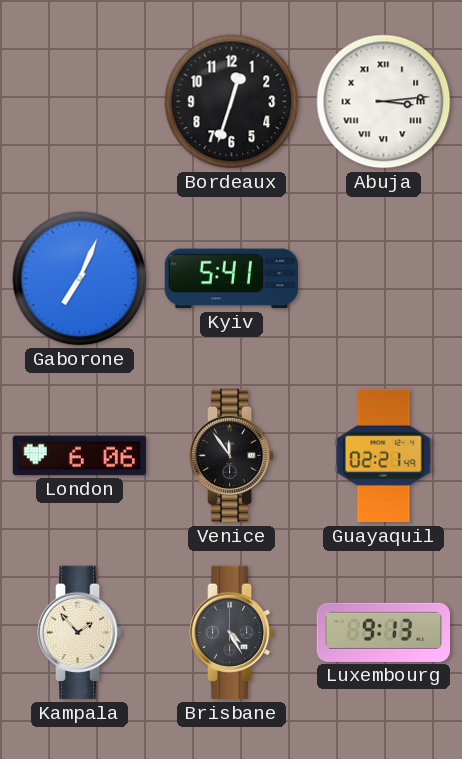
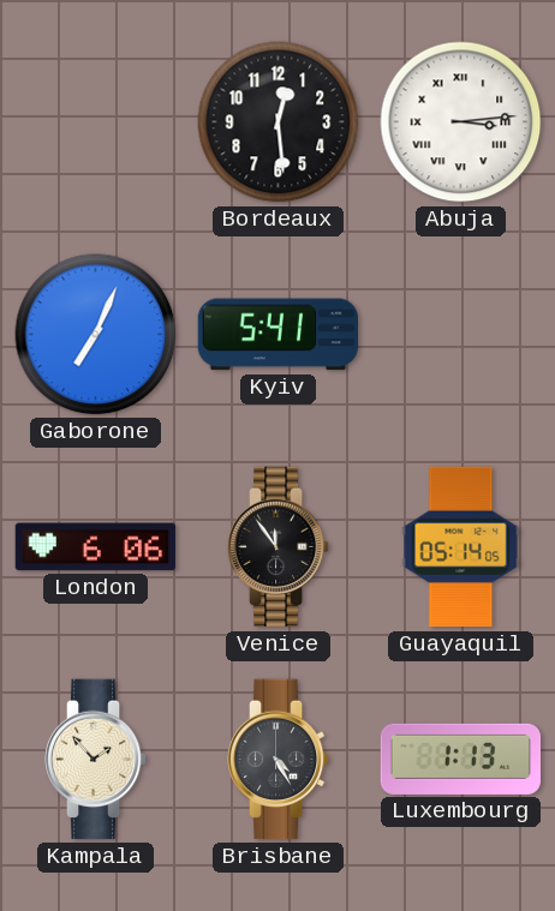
Bordeaux: 12:33 -> 12:29 (279, 122)
Guayaquil: 02:21 -> 05:14 (461, 547)
Luxembourg: 9:13 -> 1:13 (460, 759)
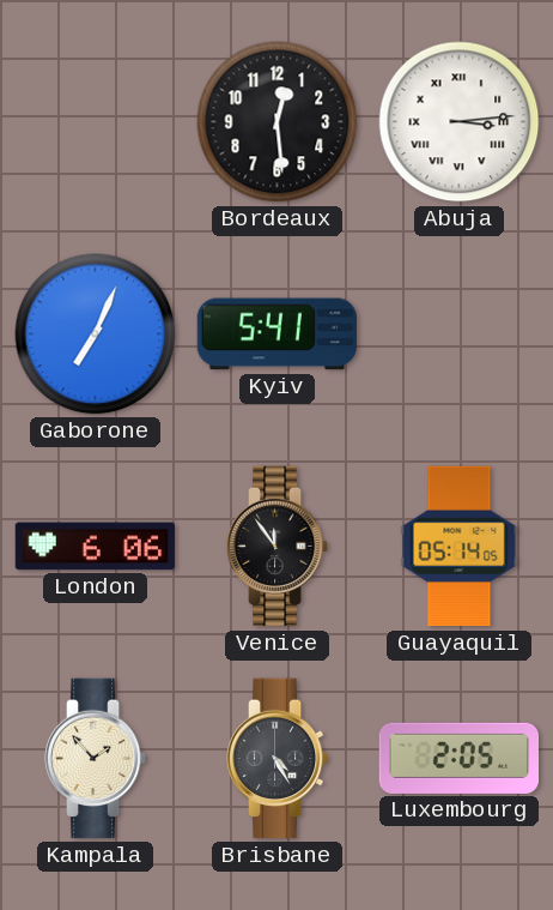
Luxembourg: 1:13 -> 2:05 (458, 758)
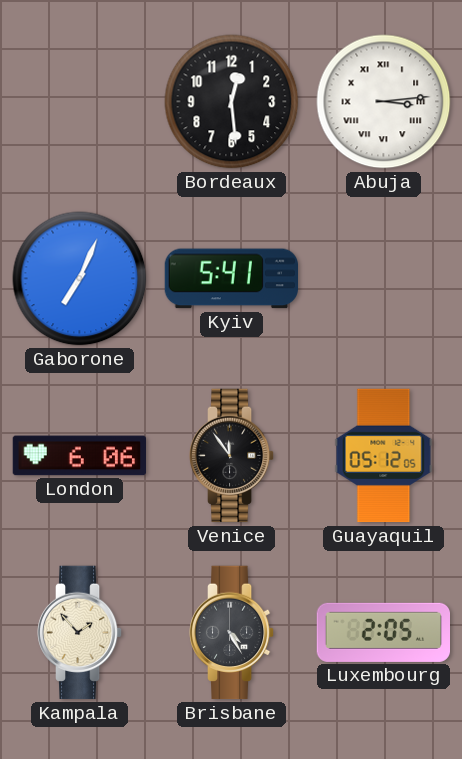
Guayaquil: 05:14 -> 05:12 (384, 456)
